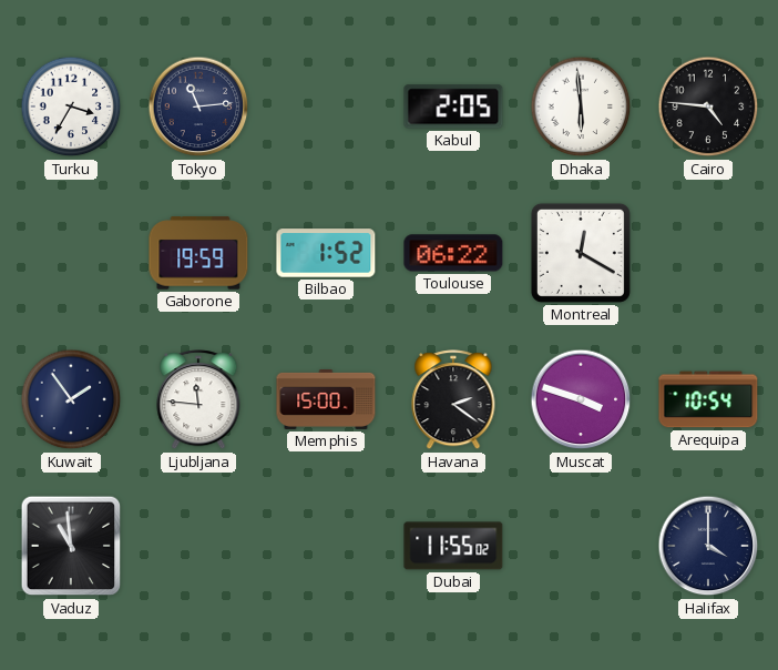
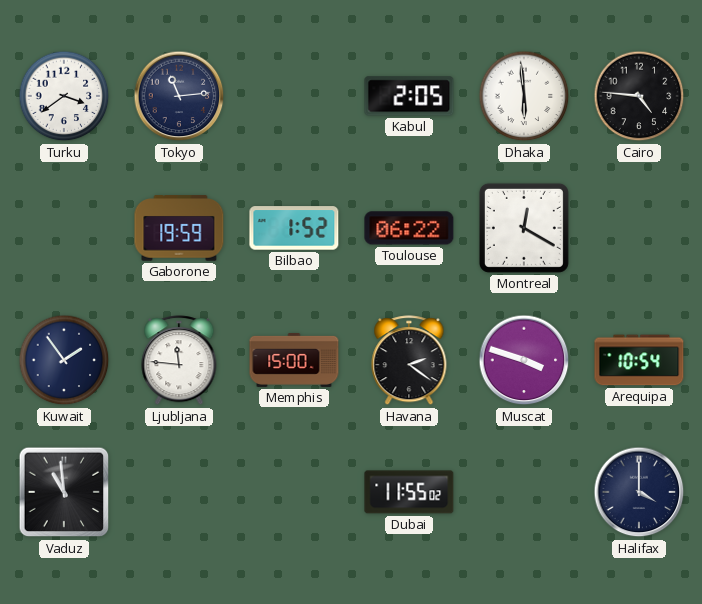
Turku: 3:35 -> 3:39 (64, 96)
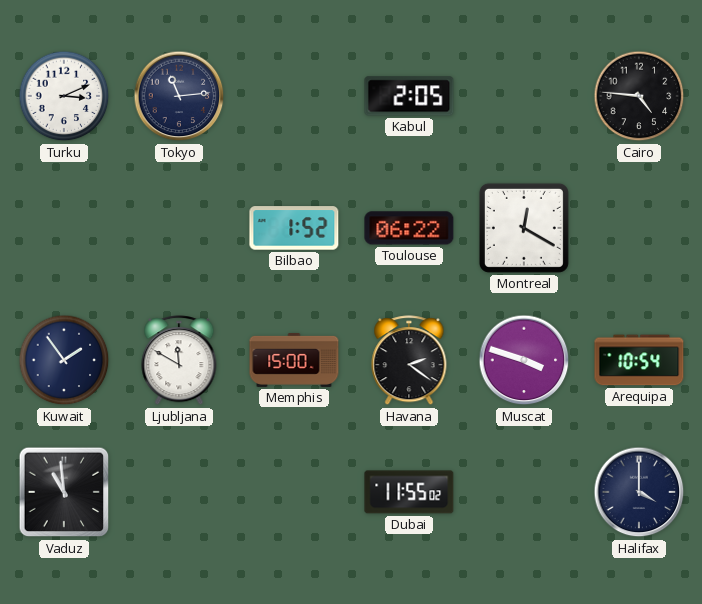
Turku: 3:39 -> 3:11 (64, 96)
Dhaka: 5:59 -> none (524, 96)
Gaborone: 19:59 -> none (179, 228)
Ljubljana: 11:46 -> 11:50 (179, 361)
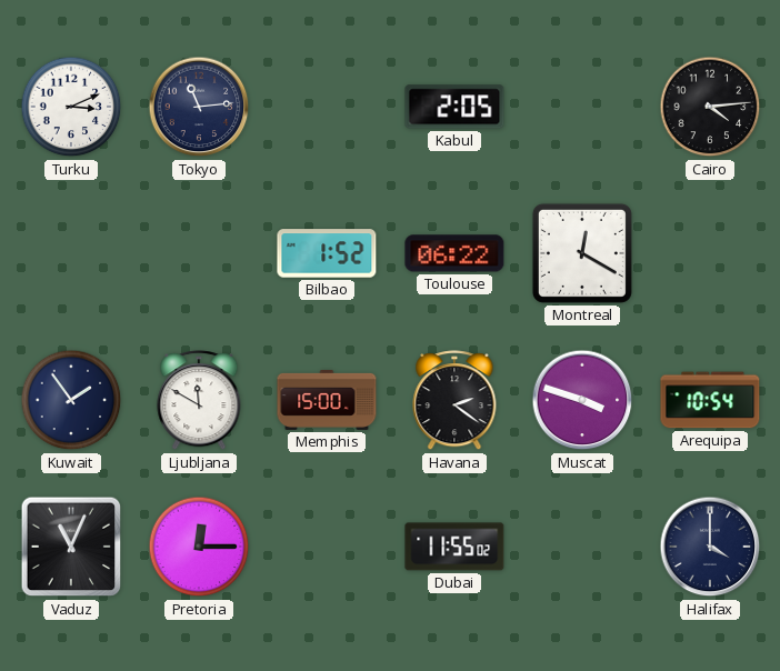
Cairo: 4:46 -> 4:14 (710, 107)
Vaduz: 10:59 -> 11:04 (71, 547)
Pretoria: none -> 12:15 (199, 547)
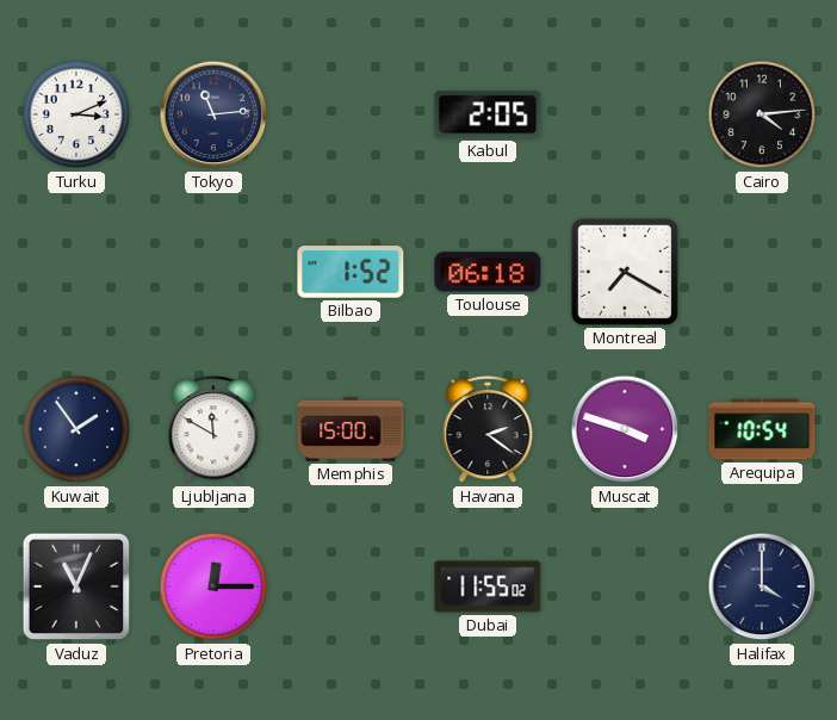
Toulouse: 06:22 -> 06:18 (488, 272)
Montreal: 12:20 -> 7:20 (625, 272)
